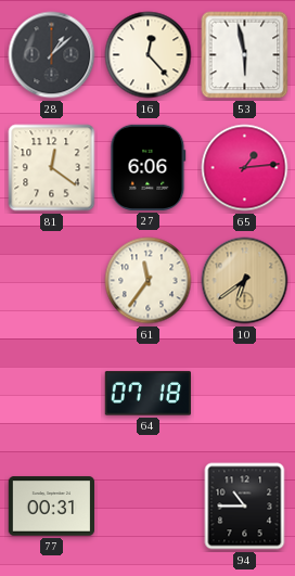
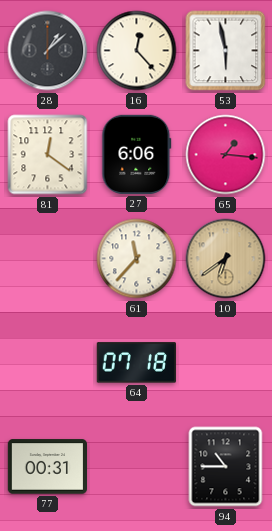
65: 1:14 -> 1:16 (226, 155)
61: 11:36 -> 11:37 (137, 259)
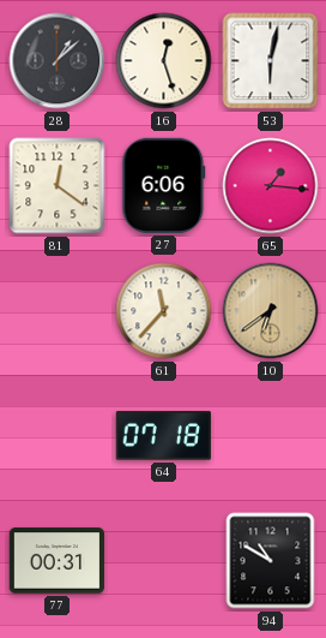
16: 12:23 -> 12:27 (164, 61)
53: 5:58 -> 6:02 (271, 61)
94: 10:45 -> 10:50 (271, 561)
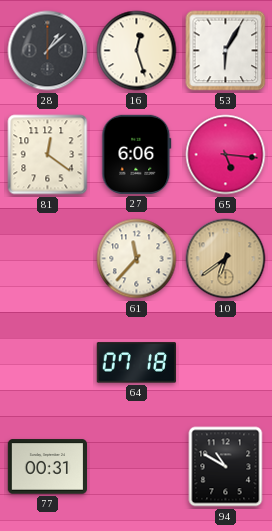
53: 6:02 -> 6:05 (226, 51)
65: 1:16 -> 5:16 (226, 155)
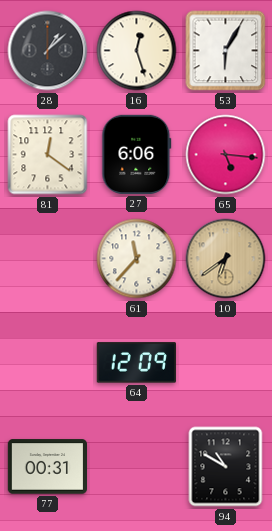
64: 07:18 -> 12:09 (136, 363)
